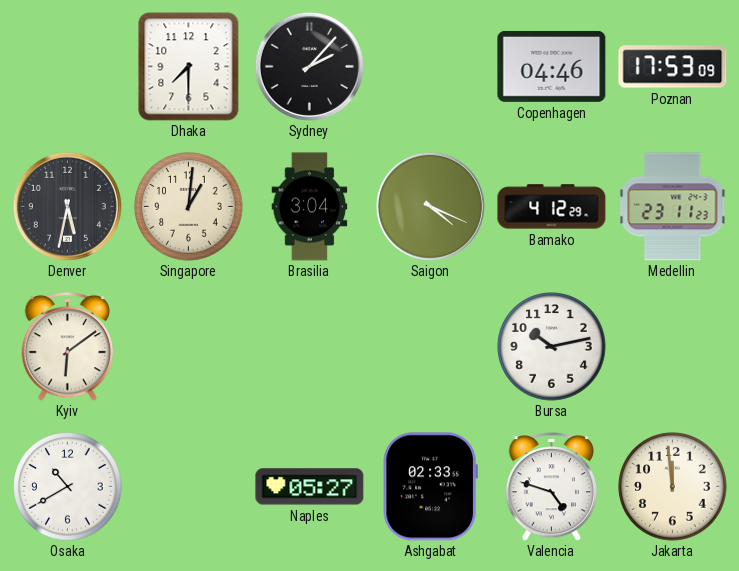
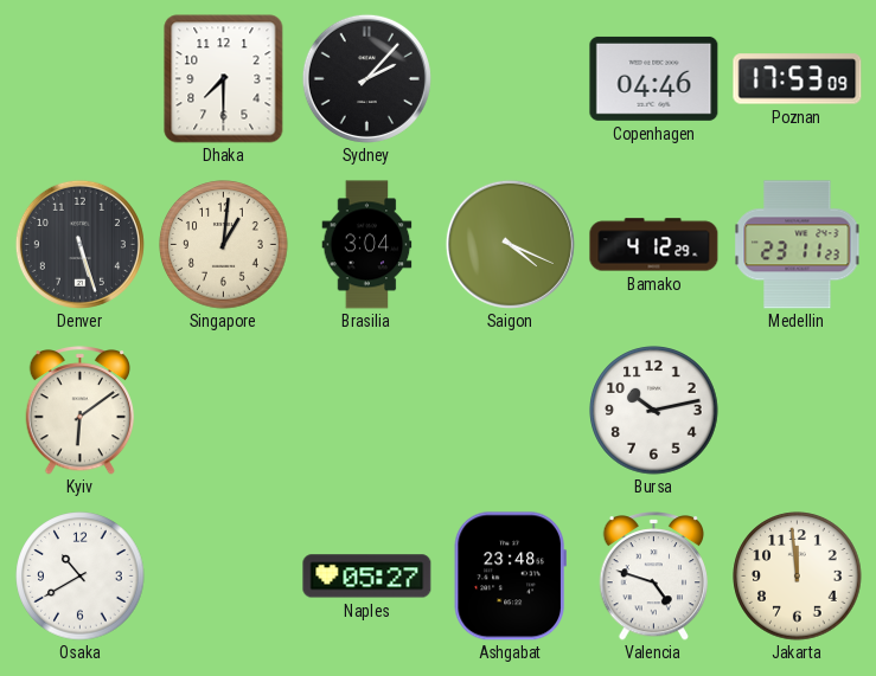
Denver: 5:32 -> 5:27 (79, 244)
Ashgabat: 02:33 -> 23:48 (510, 577)
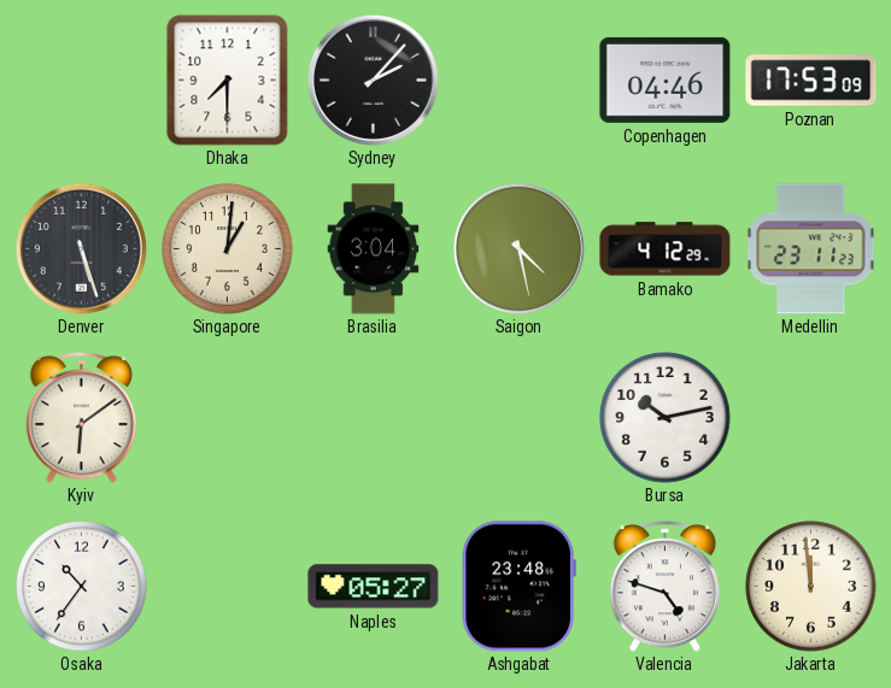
Saigon: 4:19 -> 4:28 (518, 248)
Osaka: 10:40 -> 10:36 (82, 587)
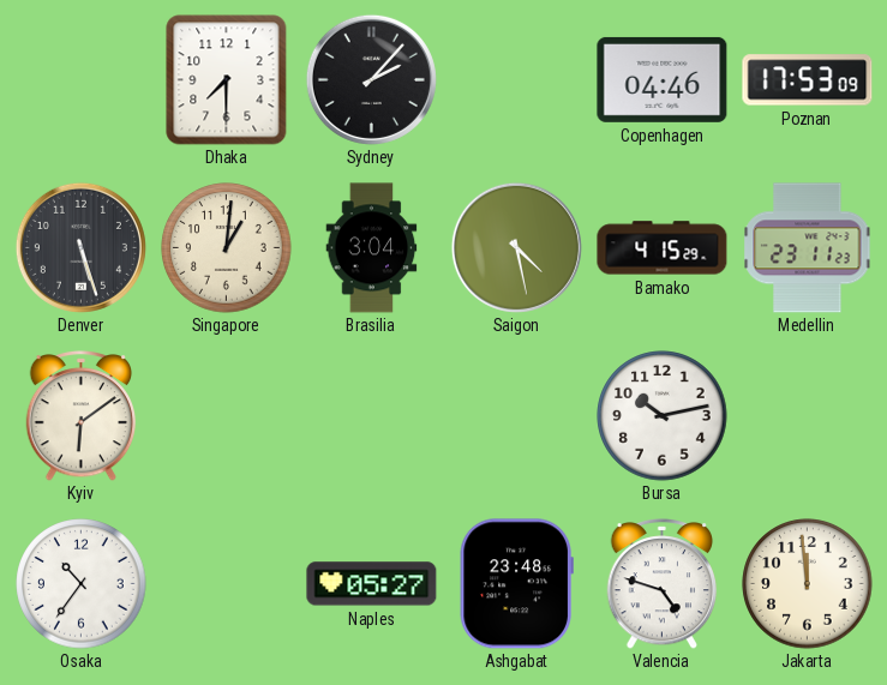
Bamako: 4:12 -> 4:15 (663, 248)
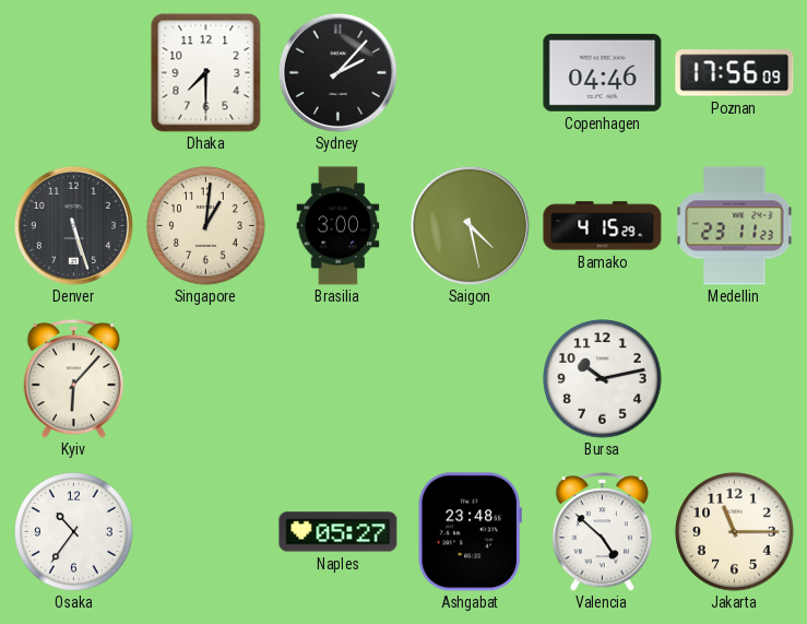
Poznan: 17:53 -> 17:56 (735, 73)
Brasilia: 3:04 -> 3:00 (339, 226)
Kyiv: 6:09 -> 6:07 (74, 379)
Valencia: 4:48 -> 4:52 (603, 532)
Jakarta: 11:59 -> 11:15 (735, 532)
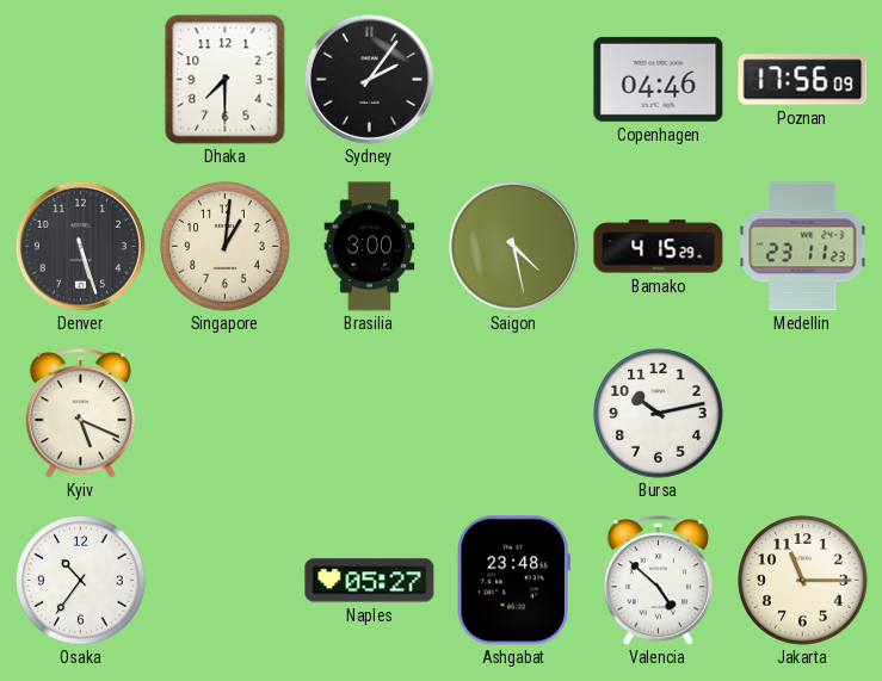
Sydney: 2:07 -> 2:06 (369, 79)
Kyiv: 6:07 -> 5:19 (81, 414)
